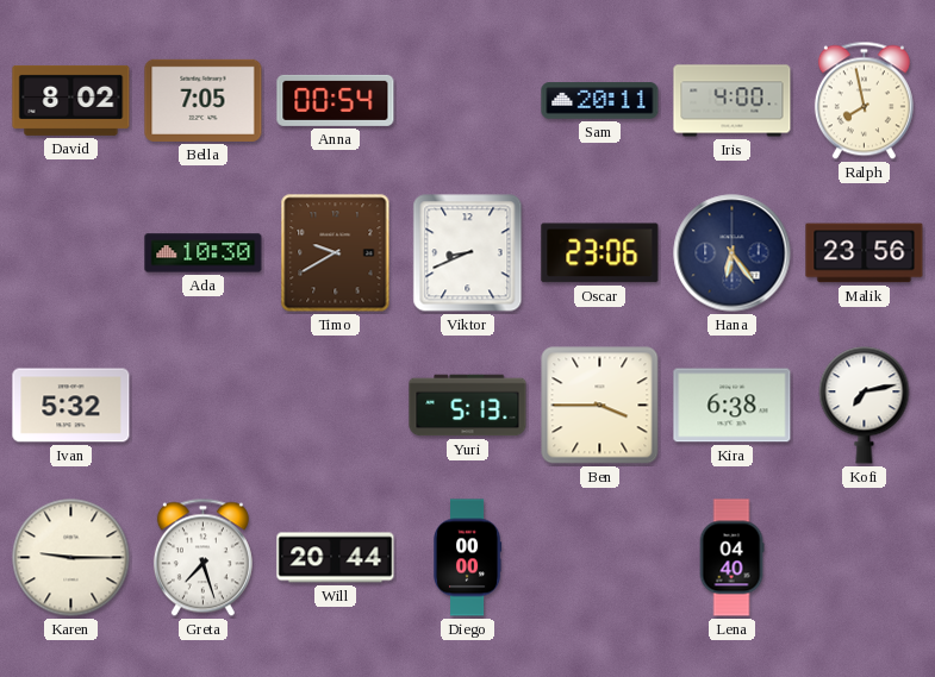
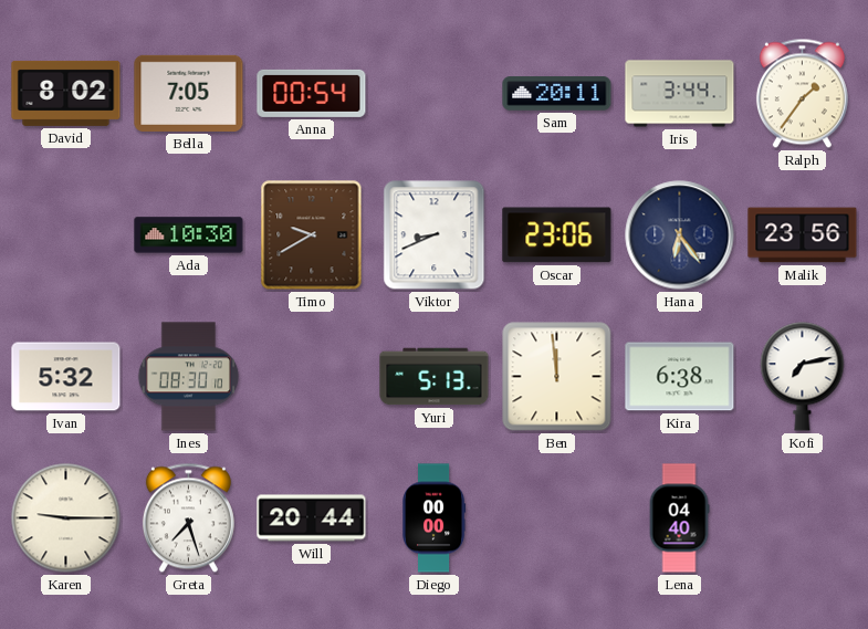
Iris: 4:00 -> 3:44 (680, 94)
Ralph: 7:58 -> 1:36 (802, 94)
Ines: none -> 08:30 (189, 377)
Ben: 3:45 -> 11:59 (557, 377)
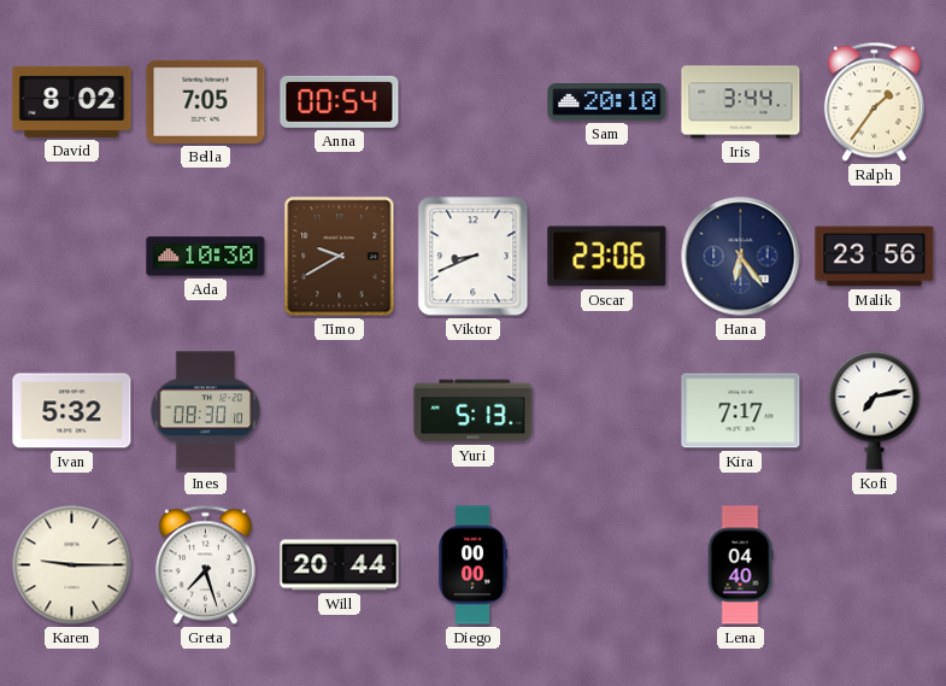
Sam: 20:11 -> 20:10 (607, 102)
Ben: 11:59 -> none (557, 377)
Kira: 6:38 -> 7:17 (741, 411)
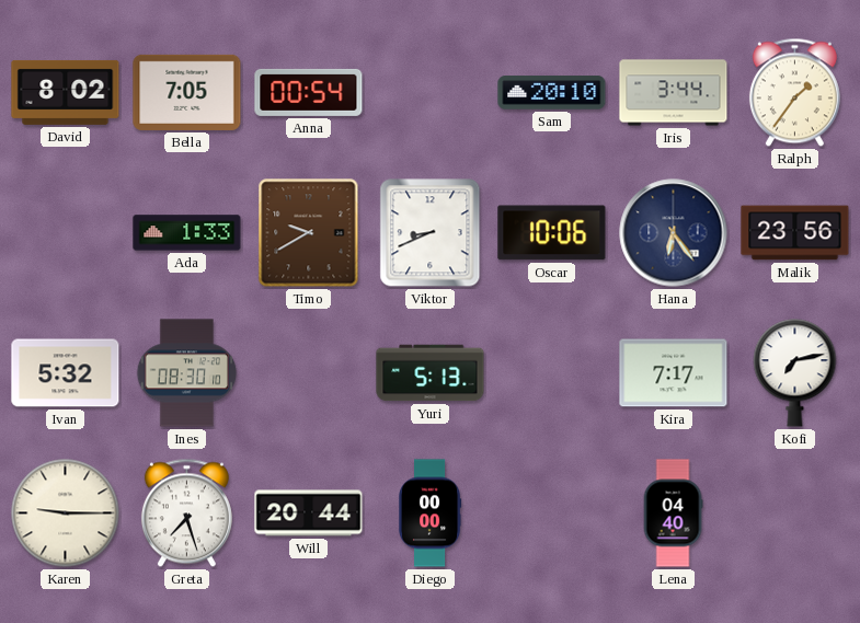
Ada: 10:30 -> 1:33 (187, 233)
Oscar: 23:06 -> 10:06 (552, 233)
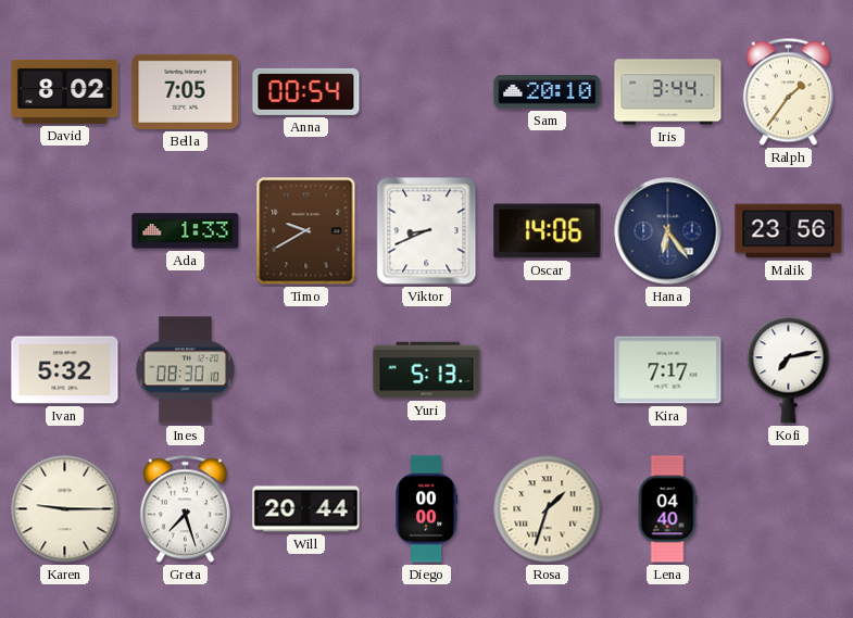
Oscar: 10:06 -> 14:06 (548, 231)
Rosa: none -> 1:33 (548, 509)
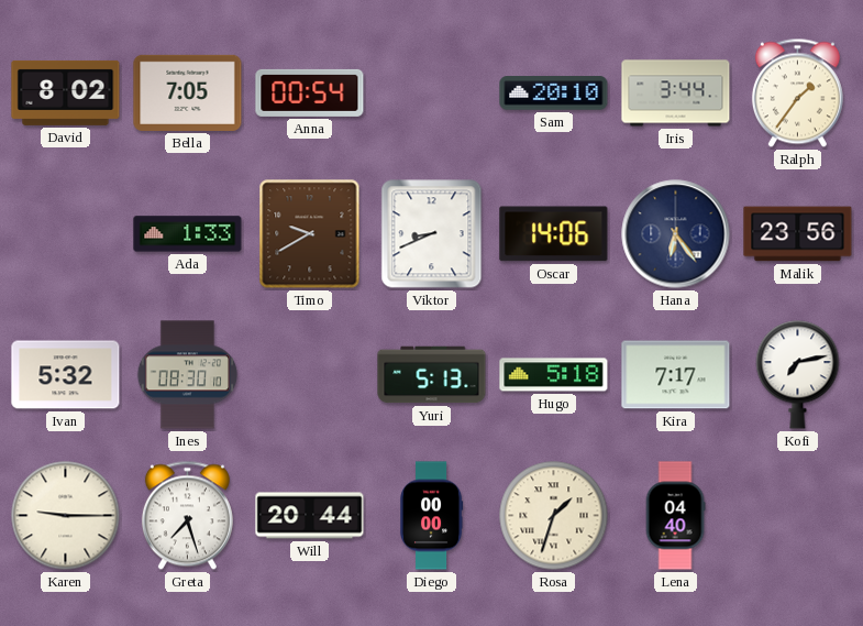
Hugo: none -> 5:18 (554, 375)
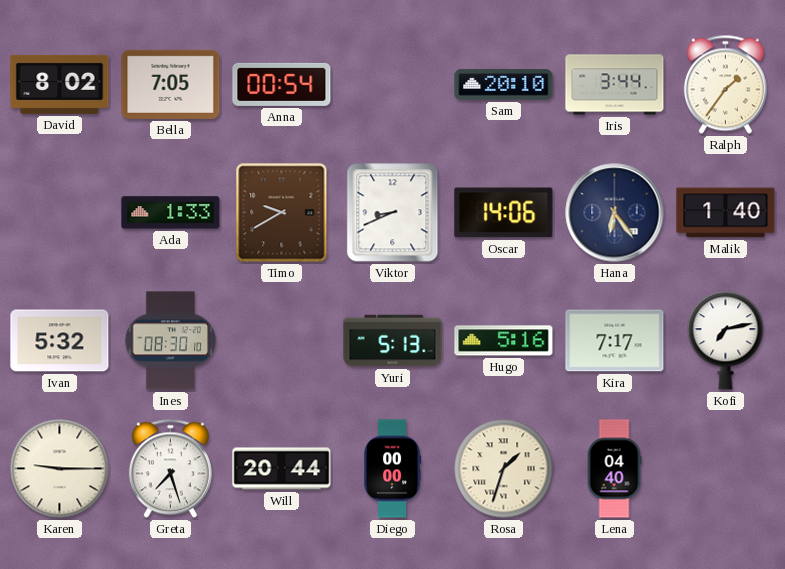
Malik: 23:56 -> 1:40 (726, 213)
Hugo: 5:18 -> 5:16 (504, 341)
